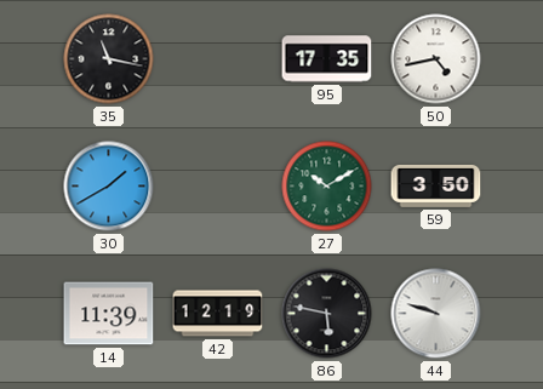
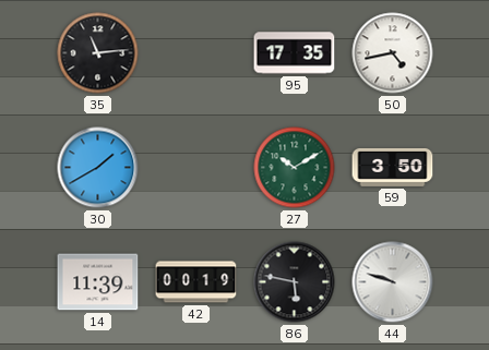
35: 11:17 -> 11:14 (98, 53)
42: 12:19 -> 00:19 (196, 282)
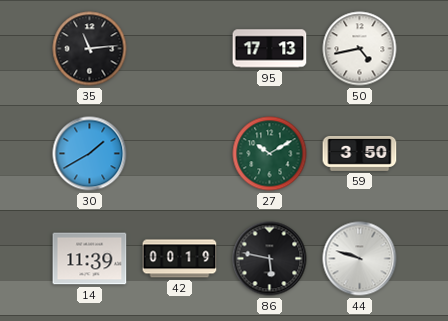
95: 17:35 -> 17:13 (270, 49)
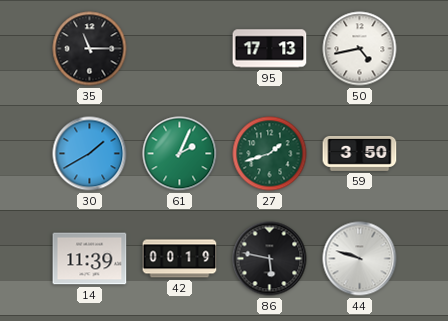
35: 11:14 -> 11:15 (90, 49)
61: none -> 2:04 (180, 154)
27: 10:10 -> 1:42 (270, 154)
